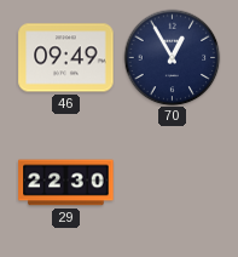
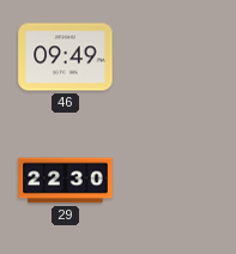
70: 12:55 -> none (172, 57)
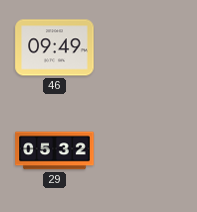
29: 22:30 -> 05:32 (55, 151)
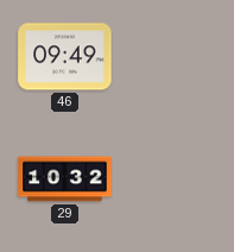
29: 05:32 -> 10:32 (65, 179)
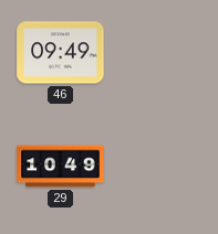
29: 10:32 -> 10:49 (61, 167)
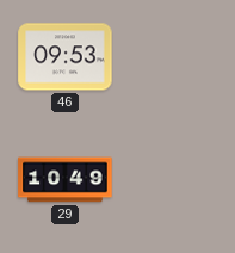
46: 09:49 -> 09:53 (66, 57)
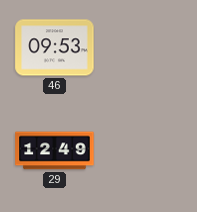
29: 10:49 -> 12:49 (55, 151)
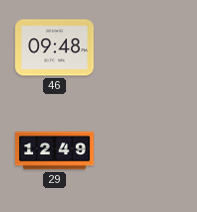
46: 09:53 -> 09:48 (55, 48)
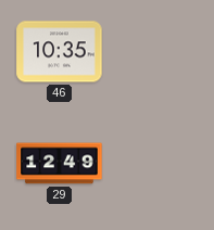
46: 09:48 -> 10:35 (60, 52)
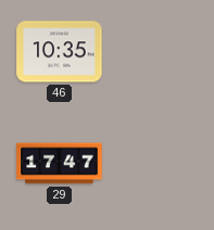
29: 12:49 -> 17:47 (60, 164)
